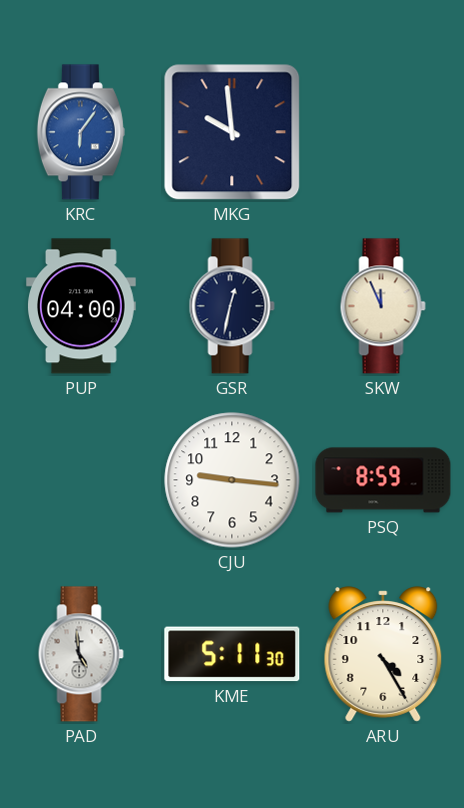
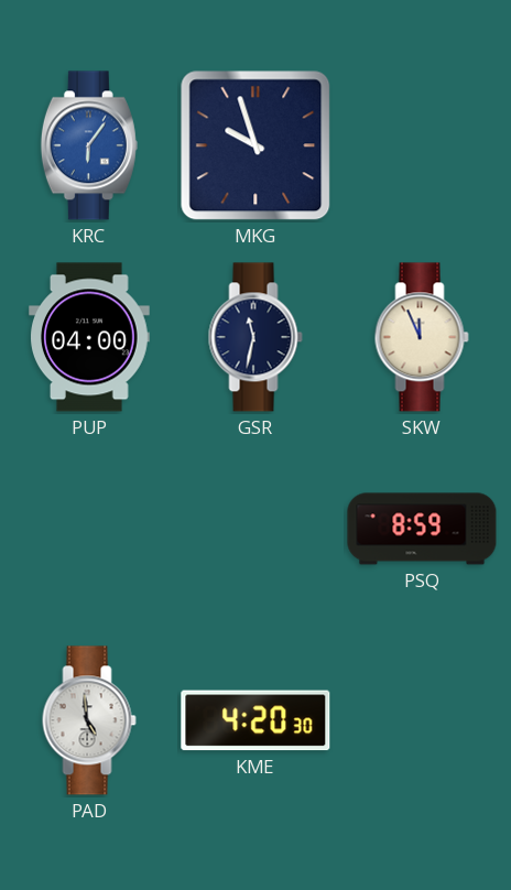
MKG: 9:59 -> 9:57 (255, 145)
GSR: 12:32 -> 11:32 (255, 337)
CJU: 9:16 -> none (232, 480)
KME: 5:11 -> 4:20 (255, 720)
ARU: 4:25 -> none (383, 654)
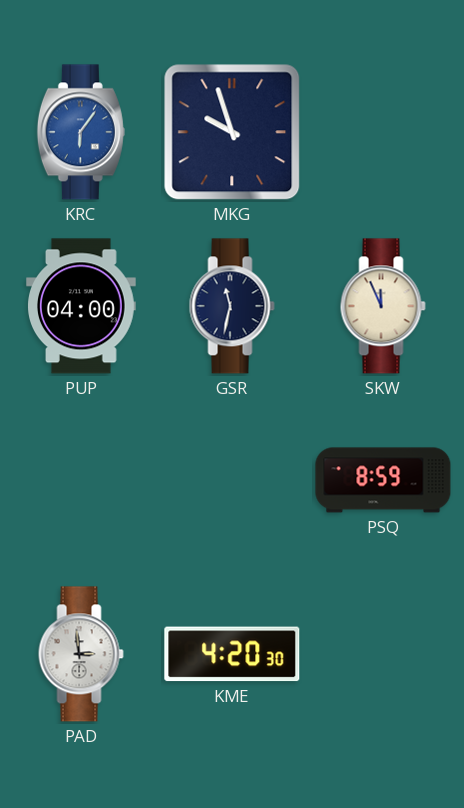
PAD: 4:59 -> 2:59 (81, 654)
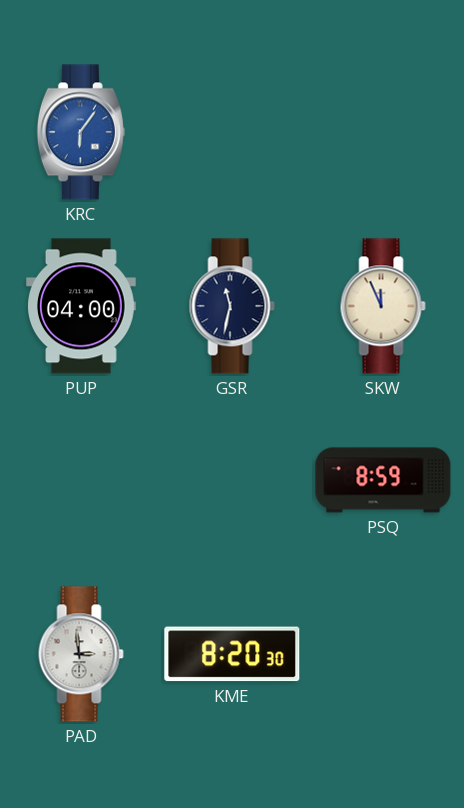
MKG: 9:57 -> none (232, 132)
KME: 4:20 -> 8:20 (232, 654)
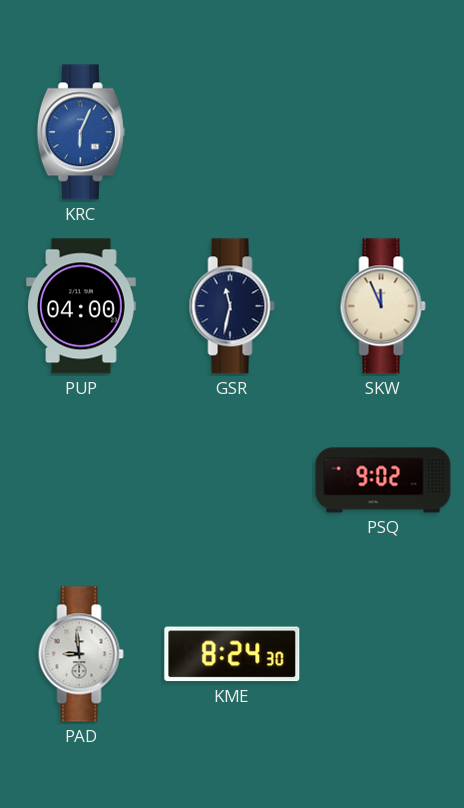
KRC: 6:06 -> 6:04 (81, 132)
PSQ: 8:59 -> 9:02 (383, 480)
PAD: 2:59 -> 8:59 (81, 654)
KME: 8:20 -> 8:24 (232, 654)
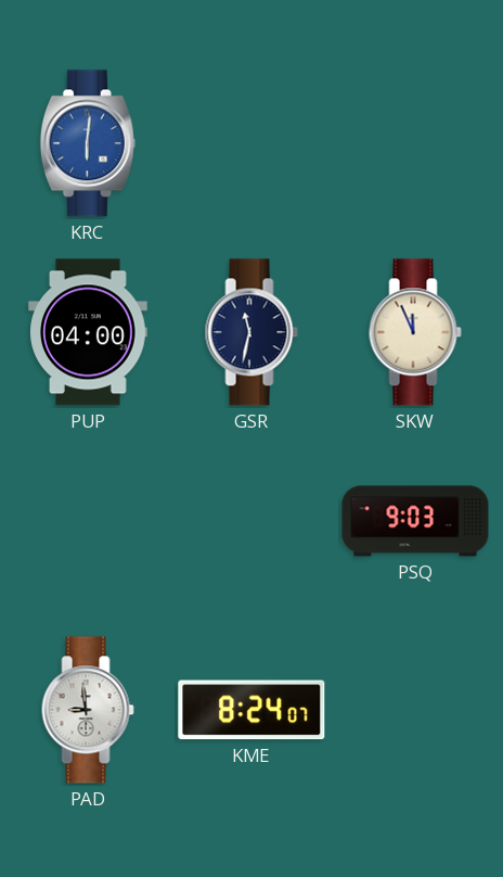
KRC: 6:04 -> 6:01 (88, 143)
PSQ: 9:02 -> 9:03 (415, 521)
KME: 8:24:30 -> 8:24:07 (251, 710)
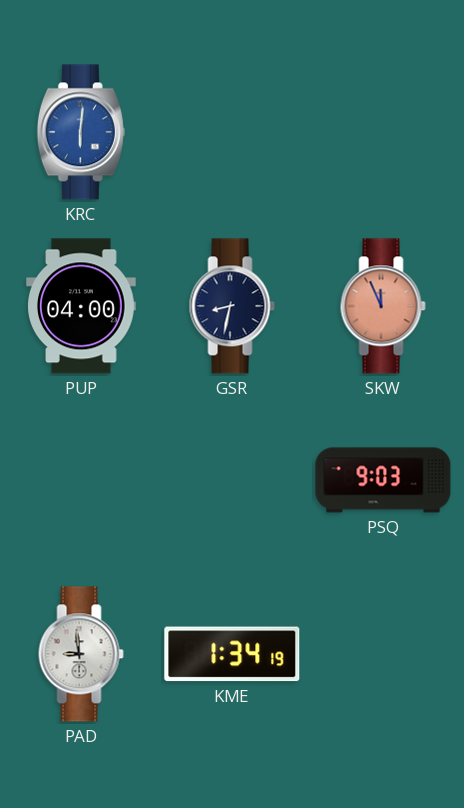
GSR: 11:32 -> 8:32 (232, 306)
SKW dial: cream -> salmon (383, 306)
KME: 8:24 -> 1:34 (232, 654)
